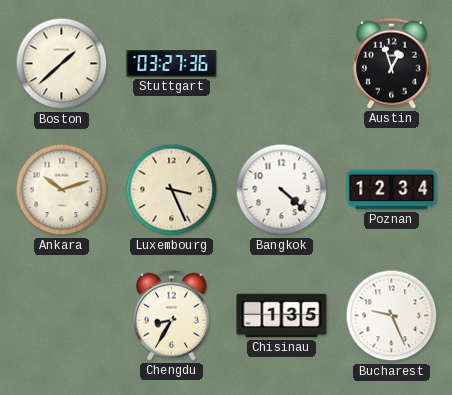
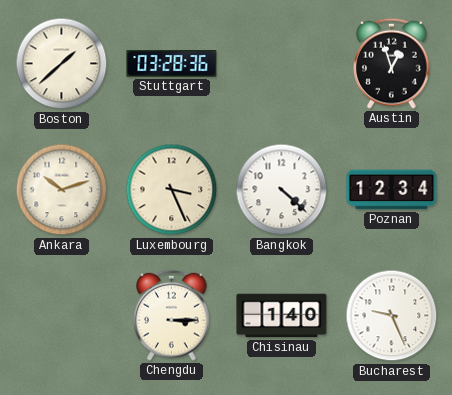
Stuttgart: 03:27 -> 03:28 (172, 64)
Chengdu: 8:35 -> 3:15 (172, 315)
Chisinau: 1:35 -> 1:40 (282, 316)
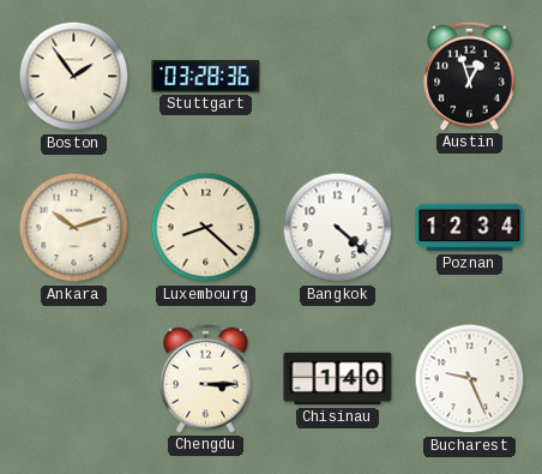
Boston: 1:38 -> 1:54 (74, 77)
Luxembourg: 3:26 -> 8:22 (206, 228)
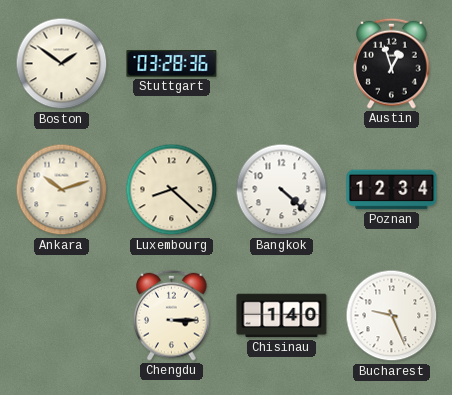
Boston: 1:54 -> 1:51 (62, 64)
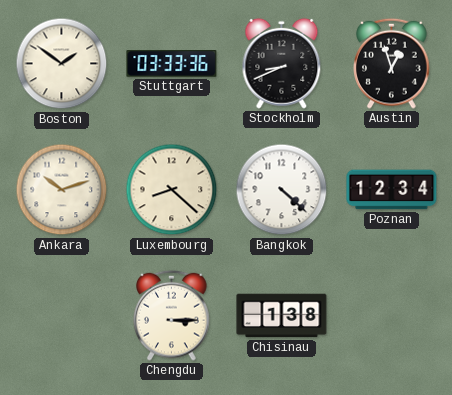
Stuttgart: 03:28 -> 03:33 (172, 64)
Stockholm: none -> 8:41 (282, 63)
Chisinau: 1:40 -> 1:38 (282, 316)
Bucharest: 9:26 -> none (392, 316)
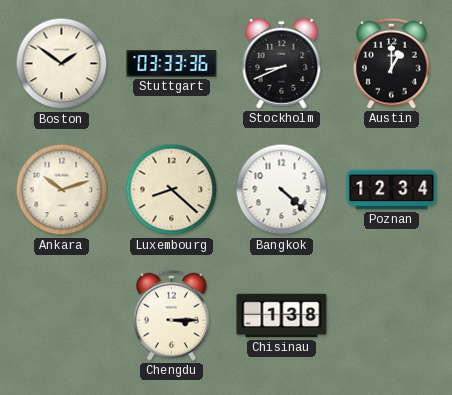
Austin: 12:57 -> 1:00 (392, 63)
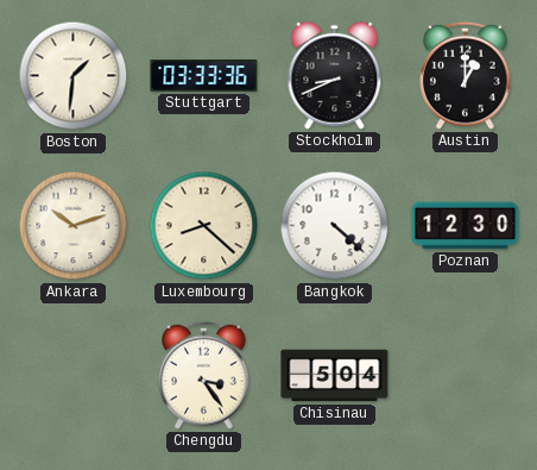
Boston: 1:51 -> 1:31 (74, 76)
Poznan: 12:34 -> 12:30 (466, 226)
Chengdu: 3:15 -> 3:24 (204, 375)
Chisinau: 1:38 -> 5:04 (335, 376)
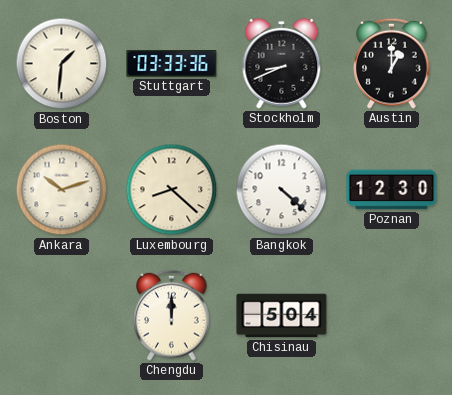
Chengdu: 3:24 -> 12:00 (172, 315)
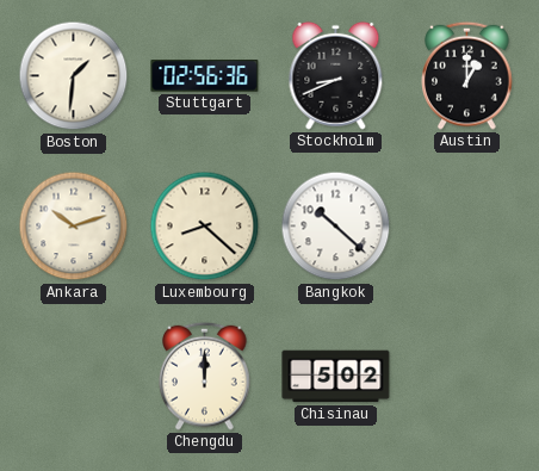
Stuttgart: 03:33 -> 02:56 (205, 76)
Bangkok: 4:22 -> 10:22 (336, 227)
Poznan: 12:30 -> none (392, 190)
Chisinau: 5:04 -> 5:02 (336, 377)
